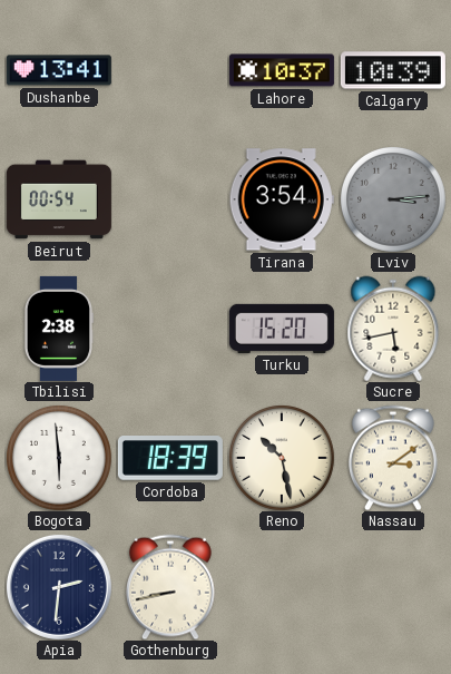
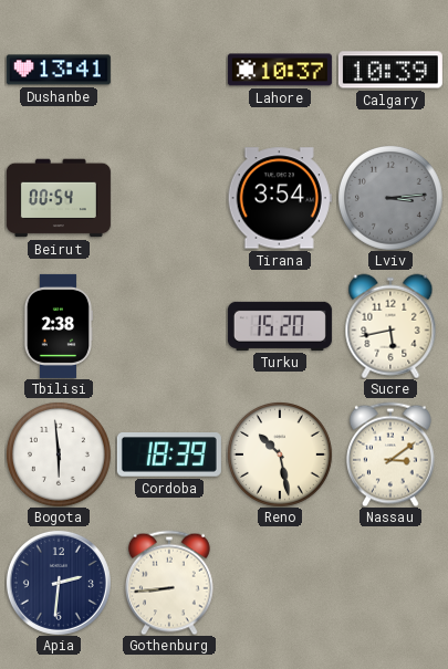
Gothenburg: 8:43 -> 8:44 (169, 583)
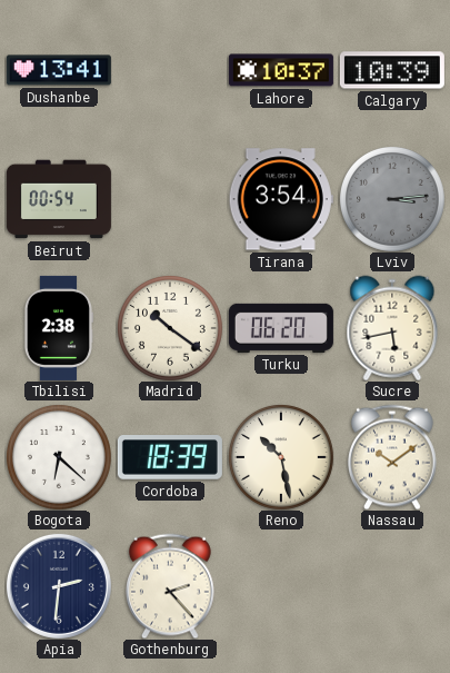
Madrid: none -> 10:21 (170, 328)
Turku: 15:20 -> 06:20 (281, 328)
Bogota: 5:59 -> 6:22 (59, 457)
Nassau: 3:09 -> 10:09 (392, 457)
Gothenburg: 8:44 -> 2:23 (170, 586)
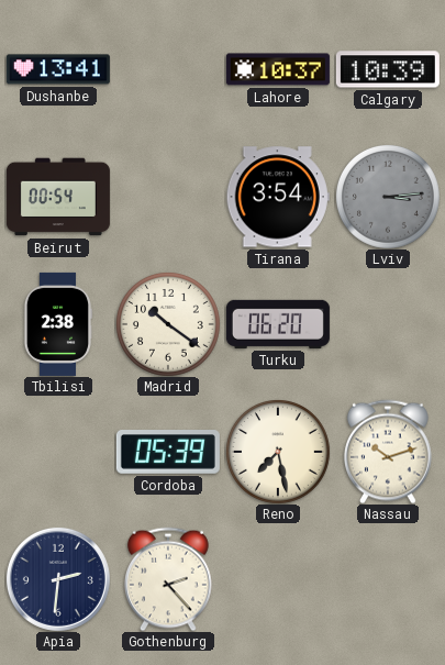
Sucre: 5:43 -> none (392, 328)
Bogota: 6:22 -> none (59, 457)
Cordoba: 18:39 -> 05:39 (168, 453)
Reno: 10:28 -> 7:28 (278, 452)
Nassau: 10:09 -> 10:12 (388, 452)
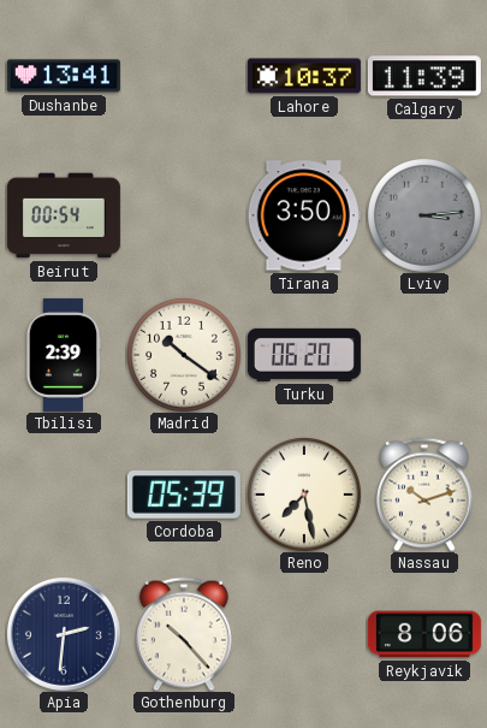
Calgary: 10:39 -> 11:39 (424, 76)
Tirana: 3:54 -> 3:50 (304, 215)
Tbilisi: 2:38 -> 2:39 (64, 355)
Gothenburg: 2:23 -> 10:23 (184, 634)
Reykjavik: none -> 8:06 (424, 634)
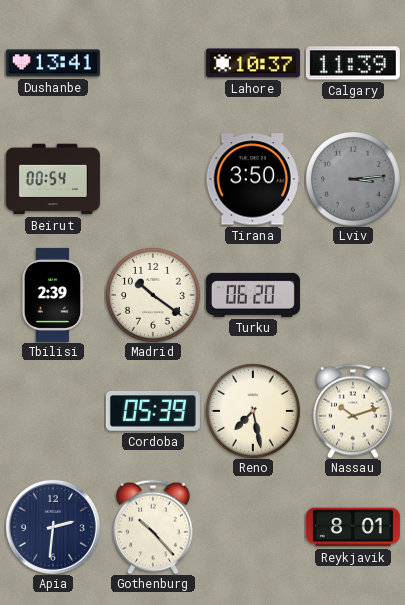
Reykjavik: 8:06 -> 8:01 (353, 527)
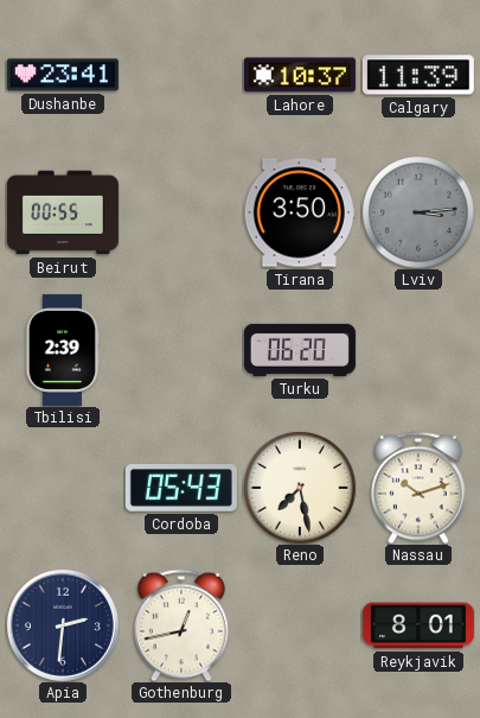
Dushanbe: 13:41 -> 23:41 (63, 75)
Beirut: 00:54 -> 00:55 (63, 212)
Madrid: 10:21 -> none (153, 295)
Cordoba: 05:39 -> 05:43 (181, 489)
Gothenburg: 10:23 -> 12:43 (181, 625)
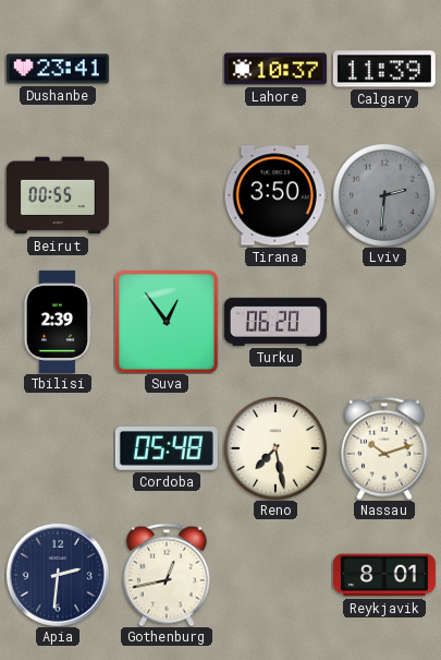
Lviv: 3:14 -> 2:31 (384, 195)
Suva: none -> 12:54 (167, 322)
Cordoba: 05:43 -> 05:48 (167, 449)
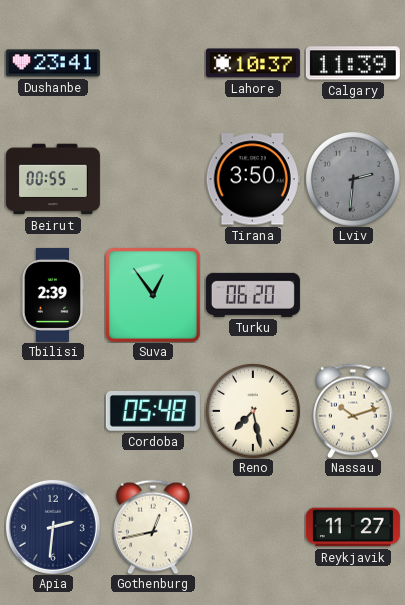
Reykjavik: 8:01 -> 11:27 (353, 527)
